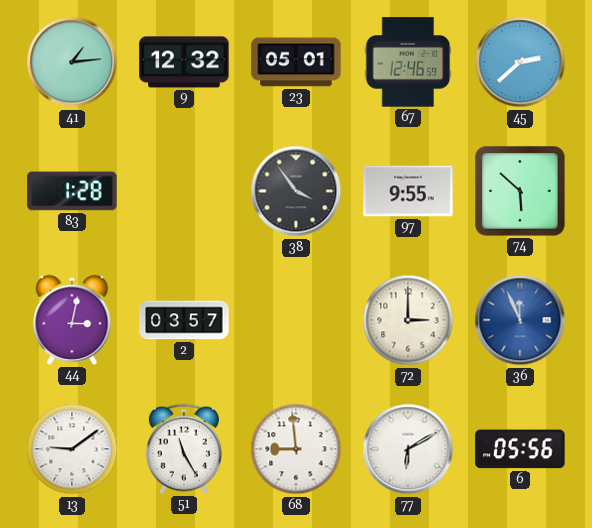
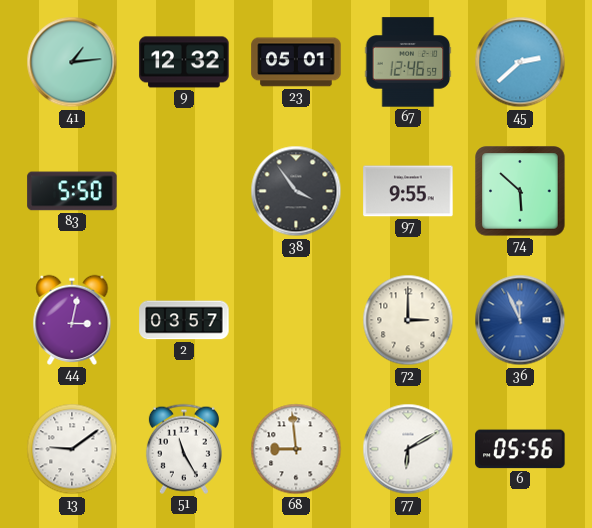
83: 1:28 -> 5:50 (72, 191)
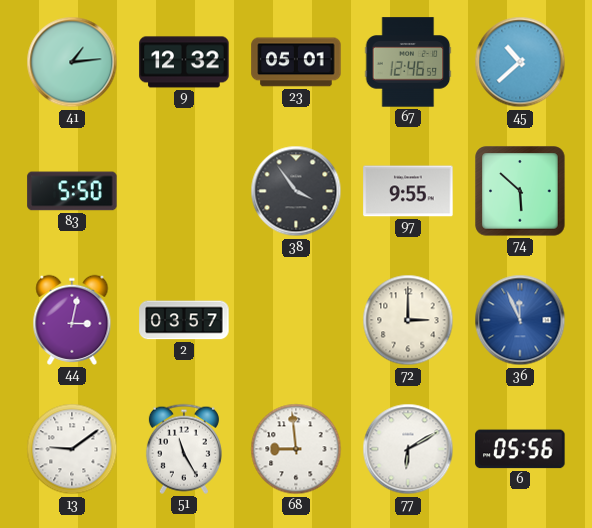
45: 2:38 -> 10:38 (520, 62)
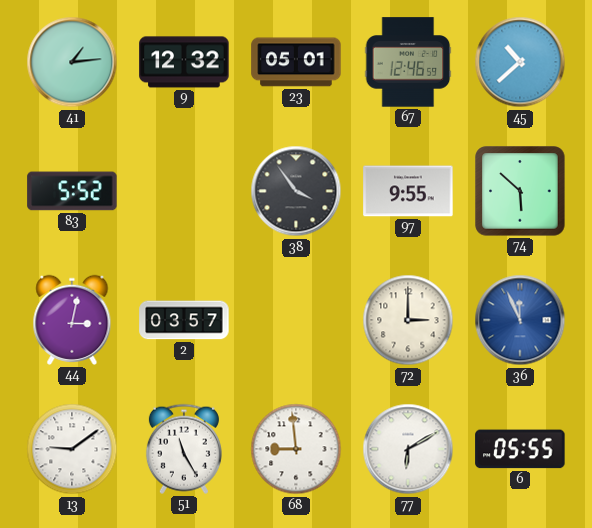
83: 5:50 -> 5:52 (72, 191)
6: 05:56 -> 05:55 (520, 449)
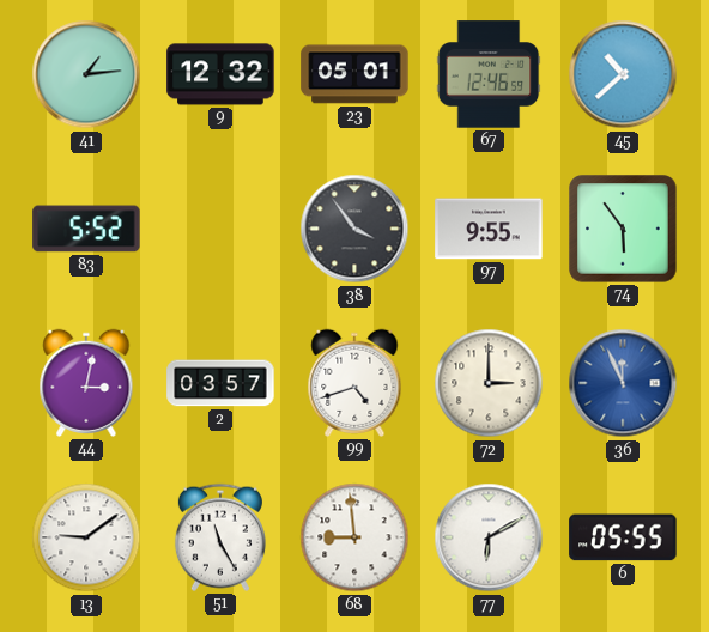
74: 5:52 -> 5:54 (623, 229)
99: none -> 4:42 (354, 383)
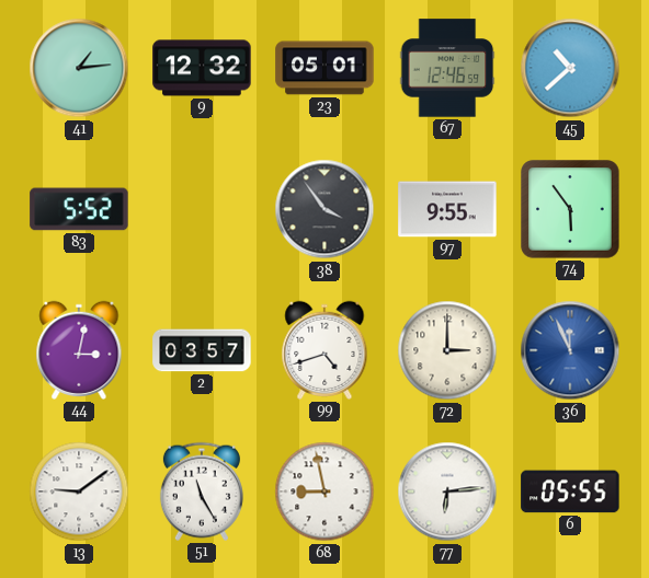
68: 8:59 -> 8:58 (324, 492)
77: 6:10 -> 6:14 (447, 492)
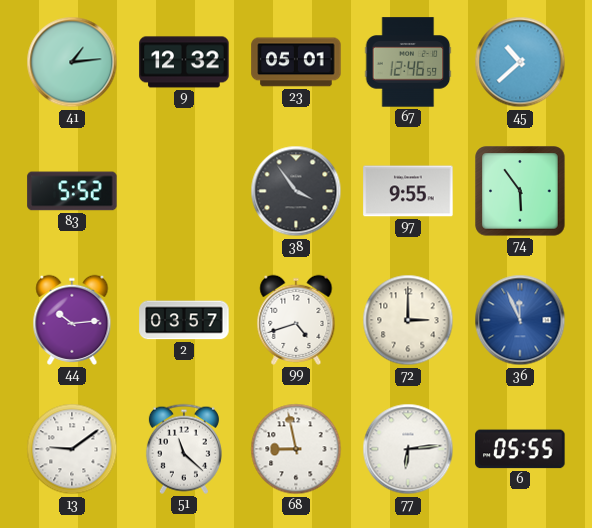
44: 3:02 -> 10:14 (72, 320)
51: 11:25 -> 11:22 (184, 449)
